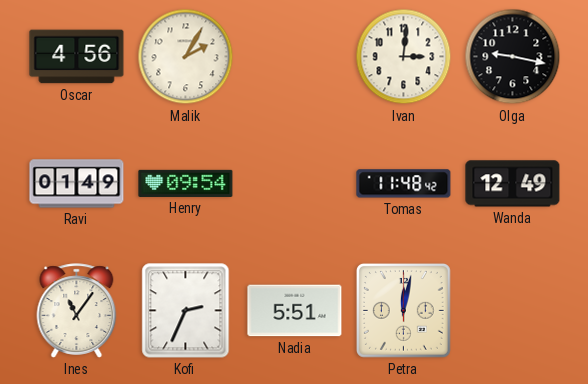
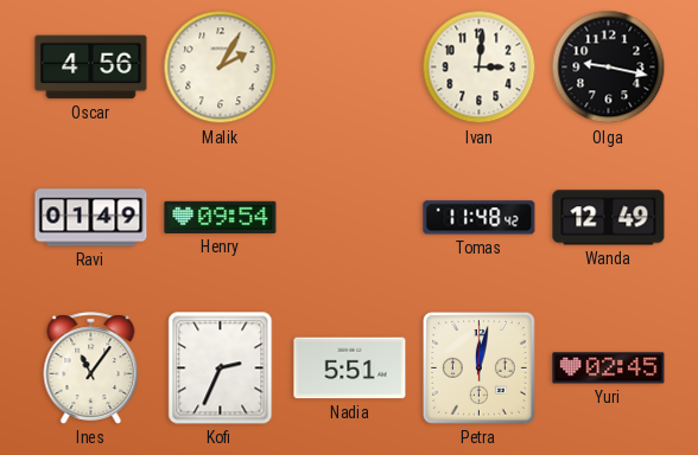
Yuri: none -> 02:45 (609, 369)
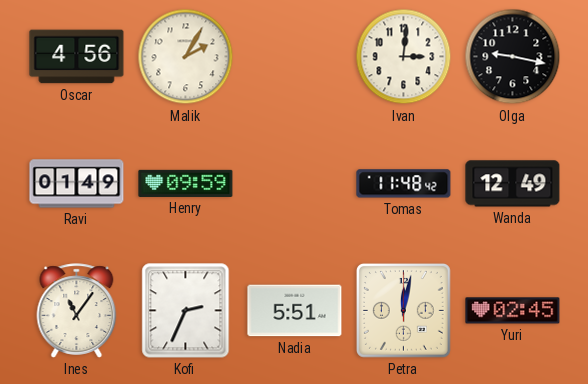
Henry: 09:54 -> 09:59 (186, 183)
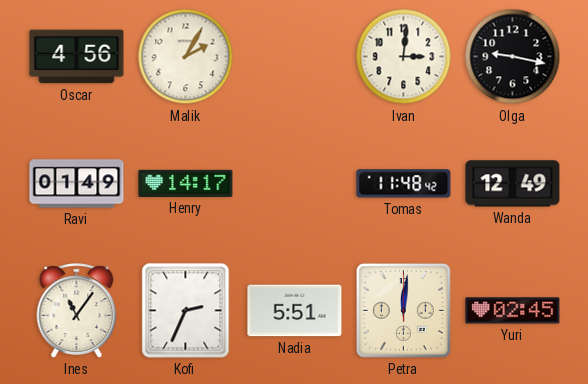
Henry: 09:59 -> 14:17 (186, 183)
Petra: 12:02 -> 12:01 (403, 310)
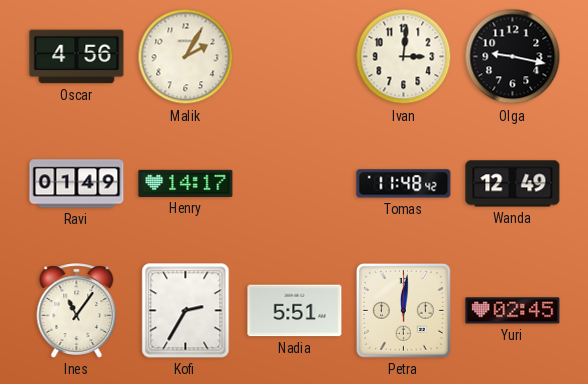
Kofi: 2:34 -> 2:35 (186, 311)
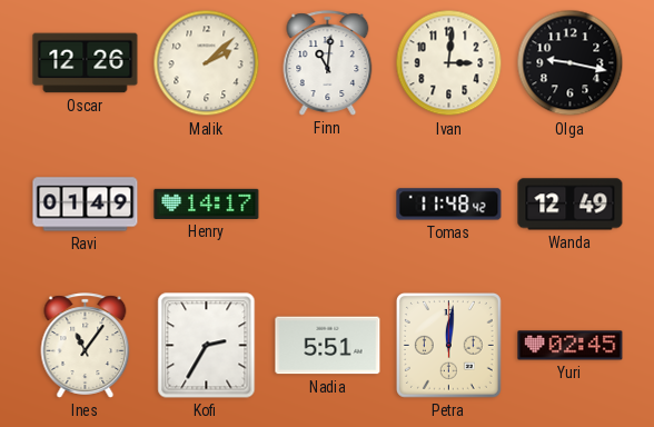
Oscar: 4:56 -> 12:26 (86, 63)
Malik: 2:05 -> 2:08 (207, 63)
Finn: none -> 11:01 (328, 63)
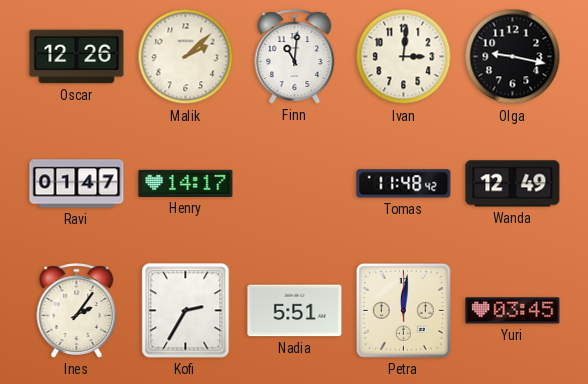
Ravi: 01:49 -> 01:47 (77, 184)
Ines: 11:06 -> 2:06 (77, 311)
Yuri: 02:45 -> 03:45 (513, 311)
